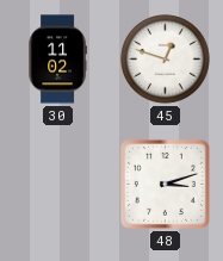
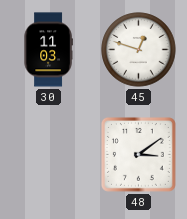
30: 11:02 -> 11:03 (48, 50)
48: 3:12 -> 3:09 (138, 154)
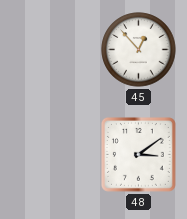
30: 11:03 -> none (48, 50)
45: 12:48 -> 12:53 (139, 50)
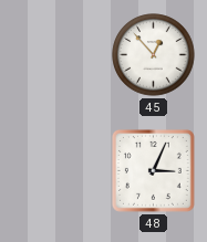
48: 3:09 -> 3:04 (153, 170)
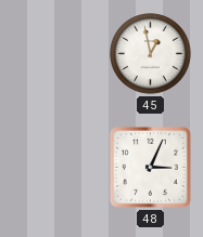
45: 12:53 -> 12:58 (151, 54)
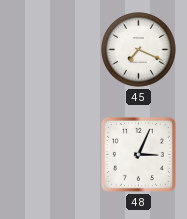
45: 12:58 -> 7:19 (139, 50)
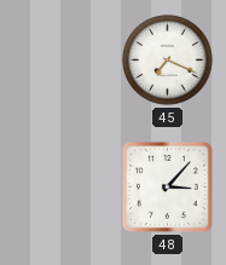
48: 3:04 -> 3:07 (167, 186)
